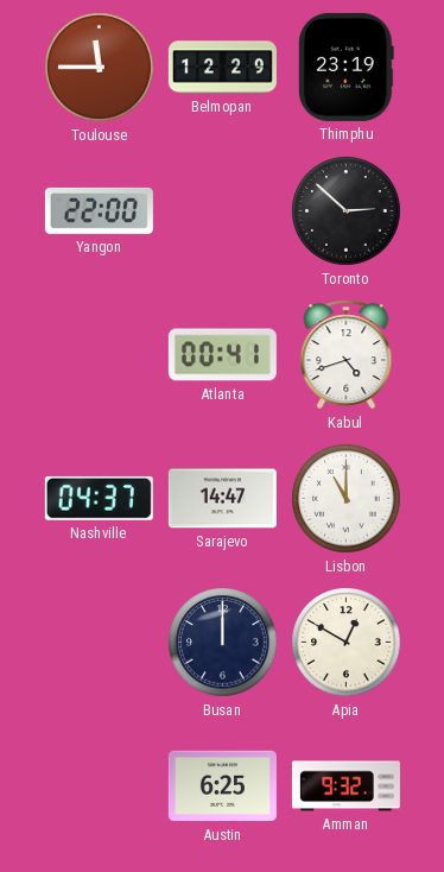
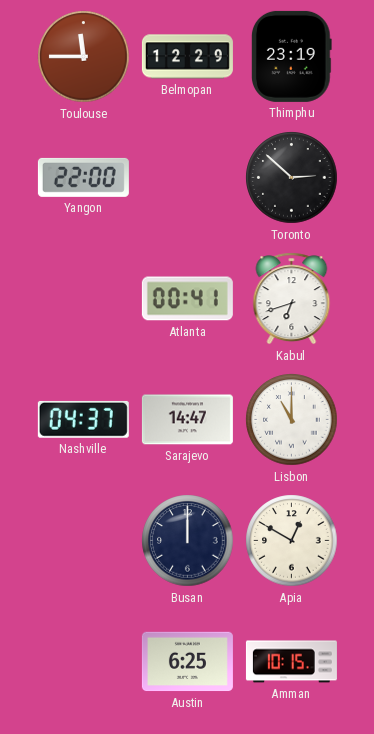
Kabul: 4:42 -> 6:42 (292, 299)
Amman: 9:32 -> 10:15 (291, 662)
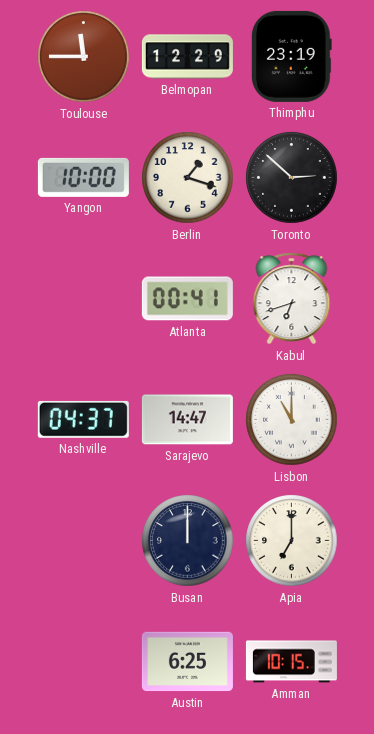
Yangon: 22:00 -> 10:00 (83, 177)
Berlin: none -> 1:18 (188, 178)
Apia: 12:50 -> 7:00 (292, 541)
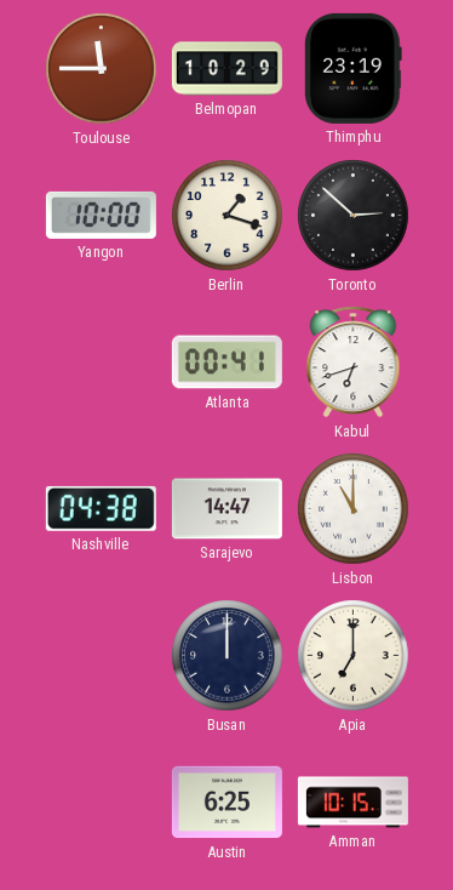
Belmopan: 12:29 -> 10:29 (226, 69)
Nashville: 04:37 -> 04:38 (101, 508)
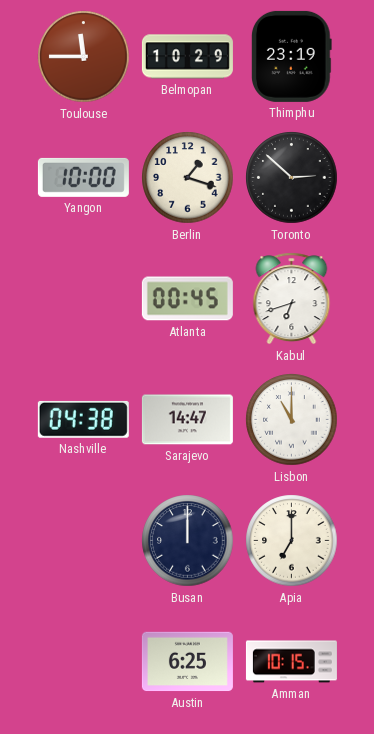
Atlanta: 00:41 -> 00:45 (187, 299)
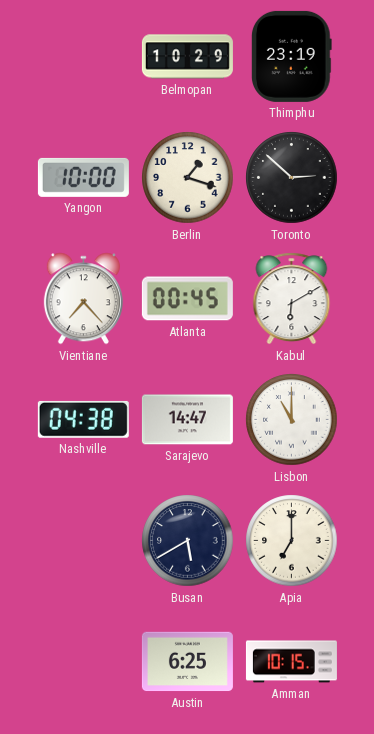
Toulouse: 11:45 -> none (84, 57)
Vientiane: none -> 7:23 (83, 299)
Kabul: 6:42 -> 6:10 (292, 299)
Busan: 12:00 -> 5:40 (188, 541)
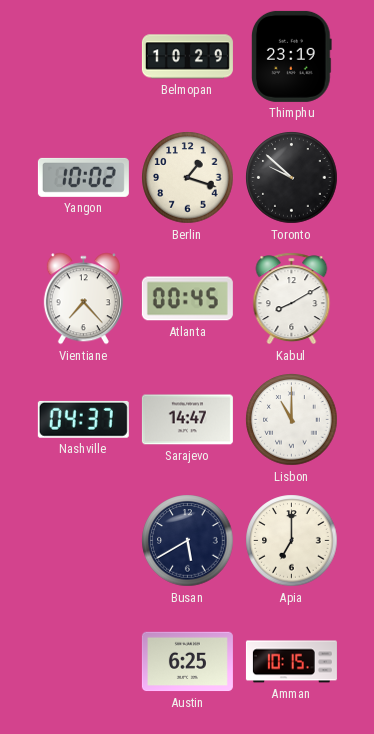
Yangon: 10:00 -> 10:02 (83, 177)
Toronto: 2:52 -> 9:52 (292, 178)
Kabul: 6:10 -> 8:10 (292, 299)
Nashville: 04:38 -> 04:37 (83, 419)
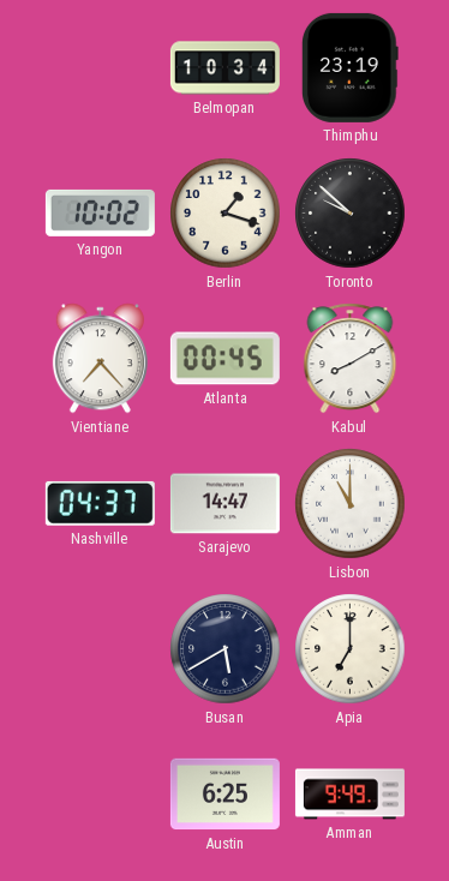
Belmopan: 10:29 -> 10:34 (224, 68)
Amman: 10:15 -> 9:49 (349, 795)
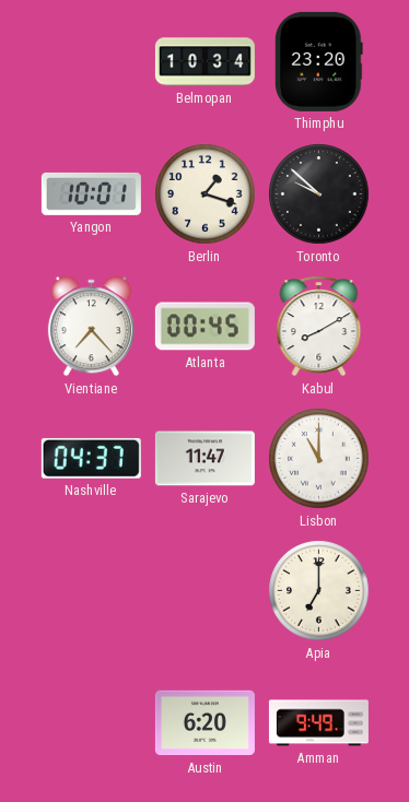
Thimphu: 23:19 -> 23:20 (318, 61)
Yangon: 10:02 -> 10:01 (91, 193)
Sarajevo: 14:47 -> 11:47 (204, 459)
Busan: 5:40 -> none (226, 649)
Austin: 6:25 -> 6:20 (204, 723)
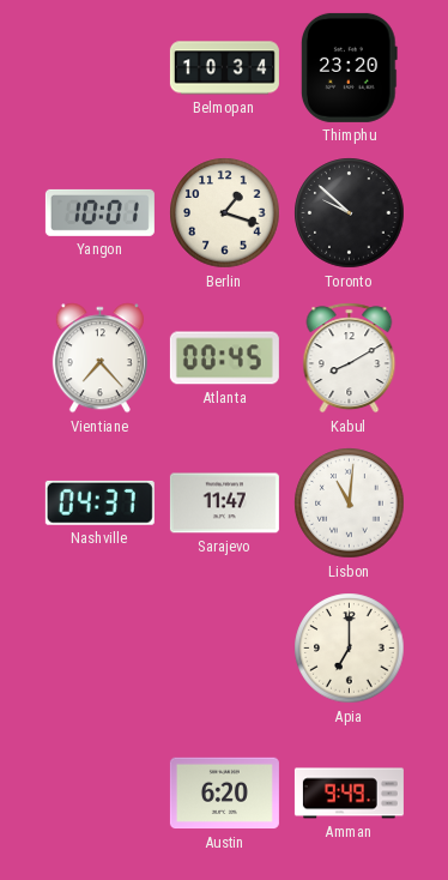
Lisbon: 11:00 -> 11:01 (350, 504)
